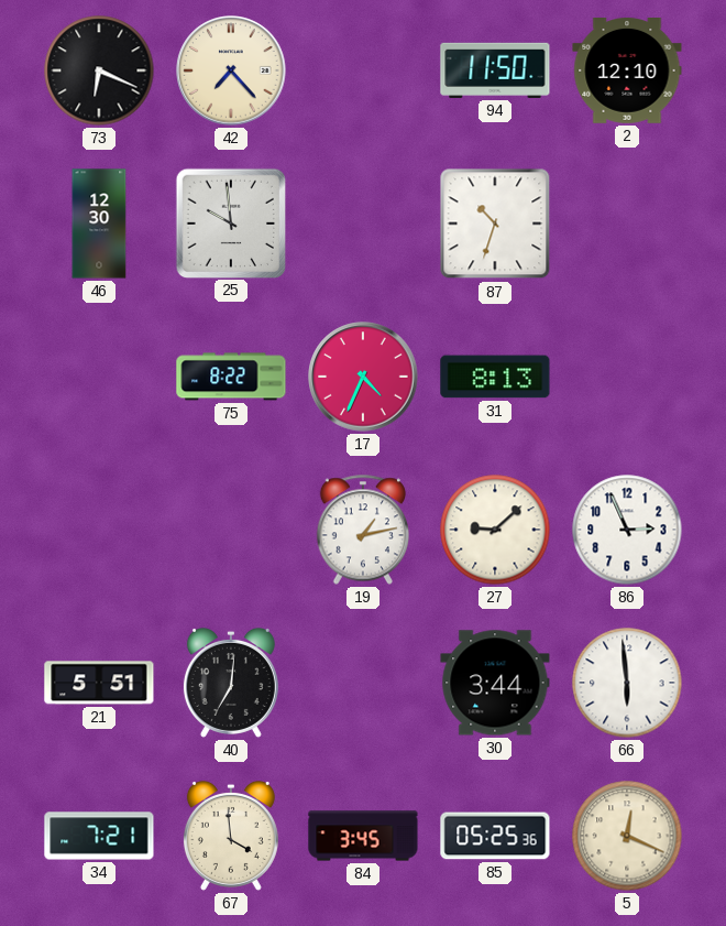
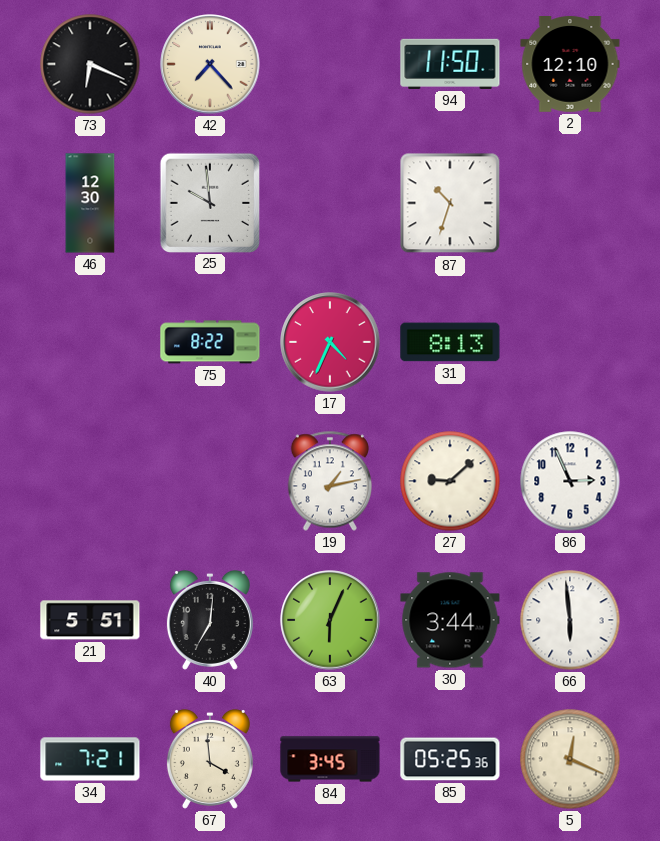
63: none -> 6:04 (330, 620)
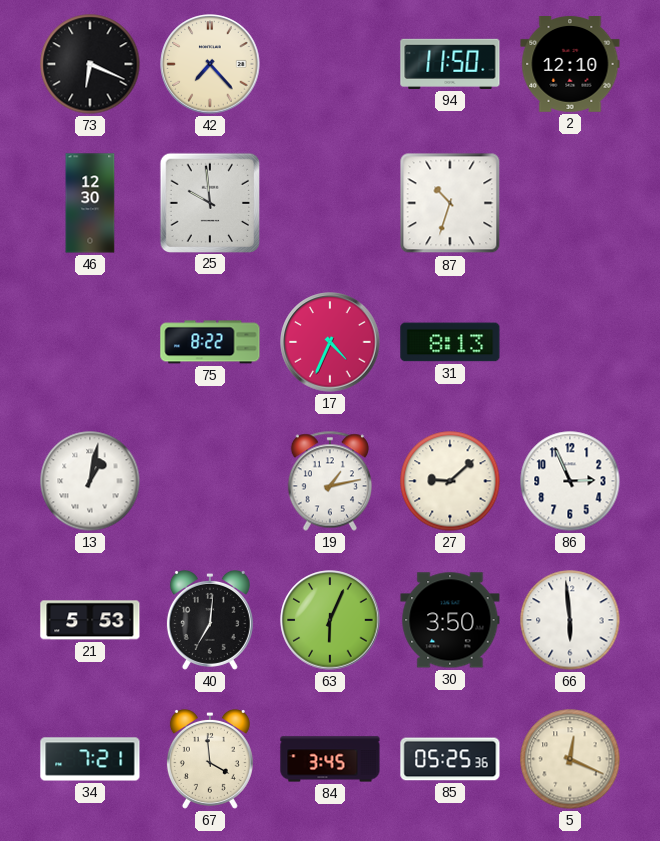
13: none -> 1:02 (90, 481)
21: 5:51 -> 5:53 (90, 620)
30: 3:44 -> 3:50 (450, 620)
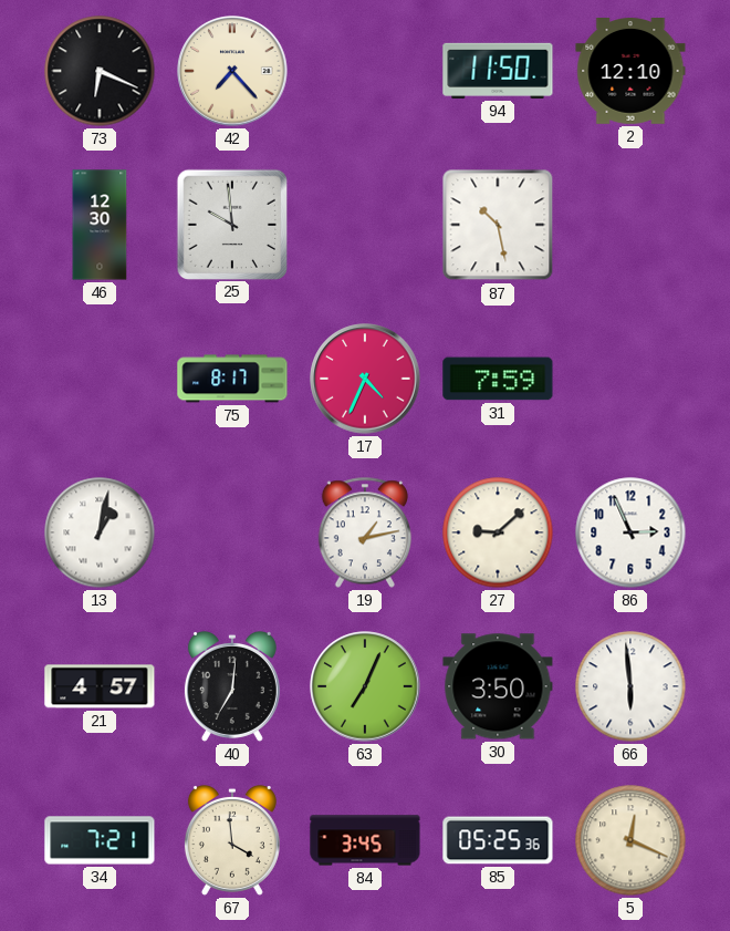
87: 10:33 -> 10:28 (498, 225)
75: 8:22 -> 8:17 (232, 379)
31: 8:13 -> 7:59 (498, 379)
21: 5:53 -> 4:57 (100, 686)
63: 6:04 -> 7:04 (365, 686)
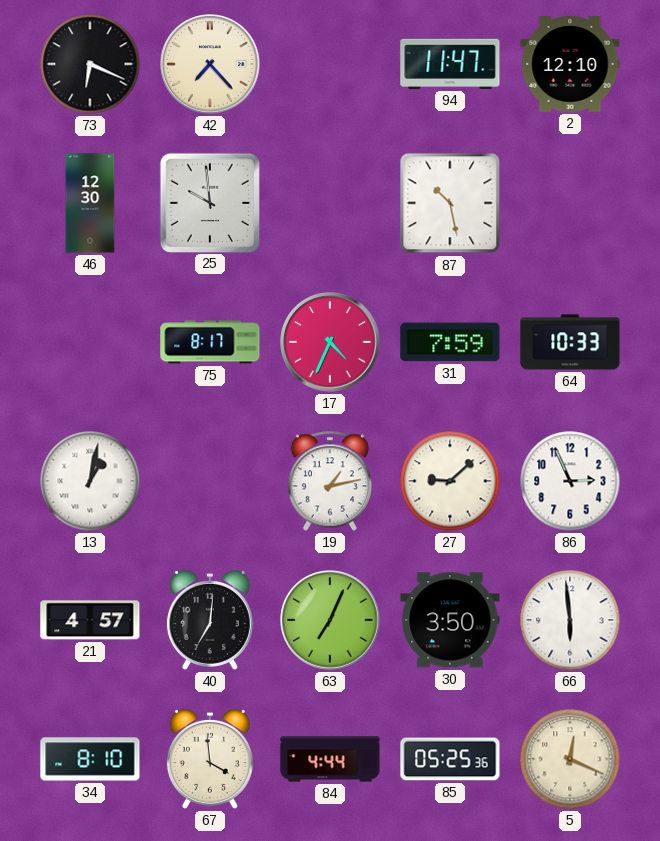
94: 11:50 -> 11:47 (450, 64)
64: none -> 10:33 (570, 342)
34: 7:21 -> 8:10 (90, 759)
84: 3:45 -> 4:44 (330, 759)
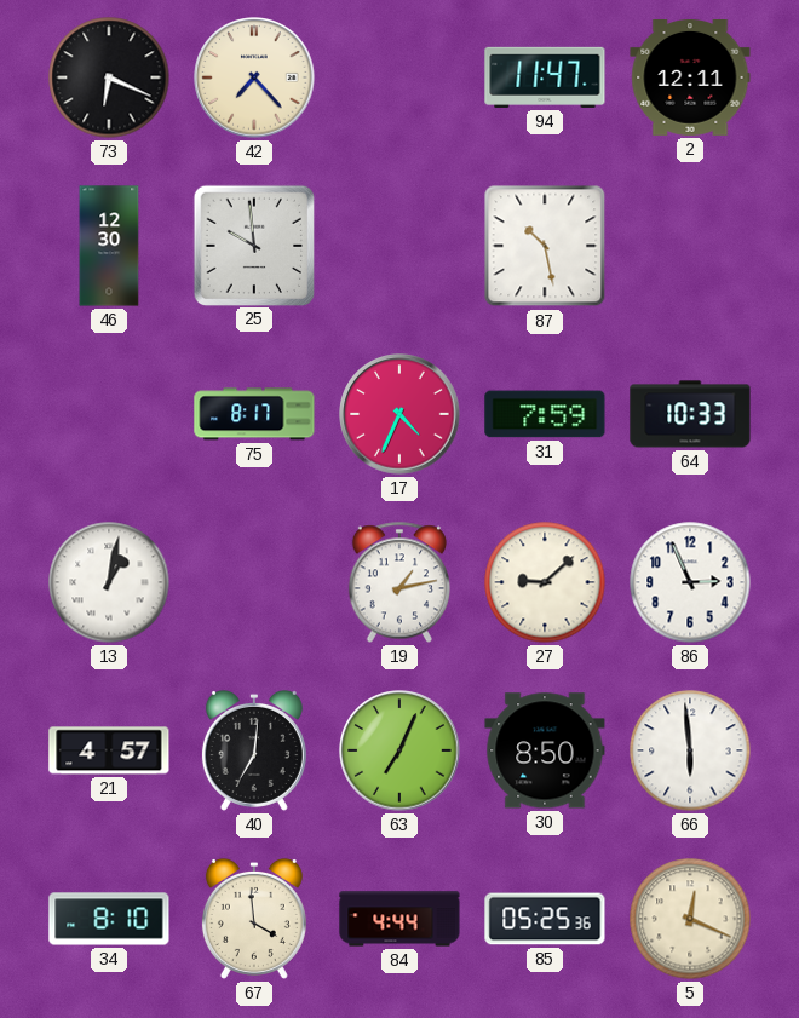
2: 12:10 -> 12:11 (690, 79)
30: 3:50 -> 8:50 (545, 750)
